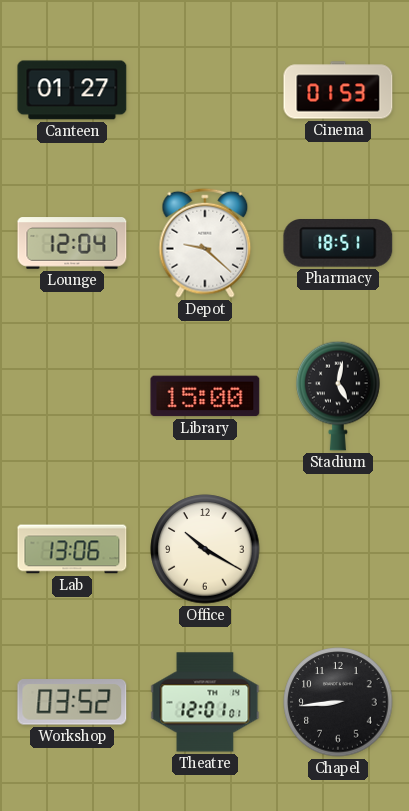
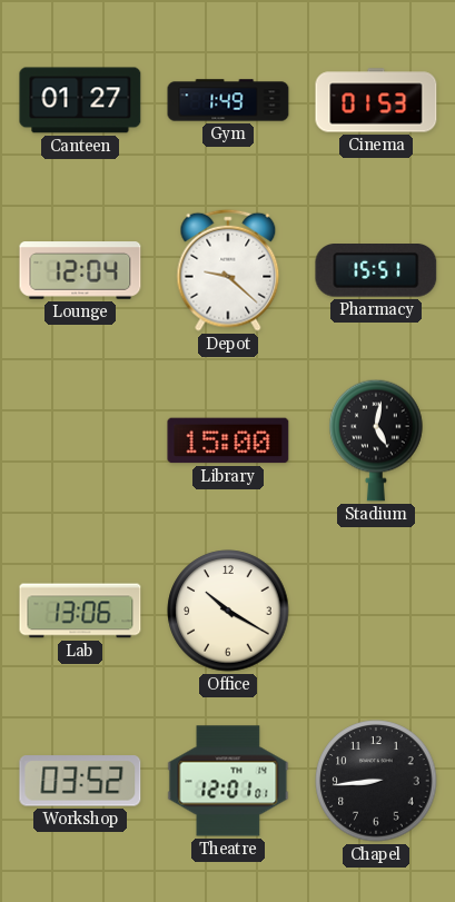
Gym: none -> 1:49 (228, 100)
Pharmacy: 18:51 -> 15:51 (376, 271)
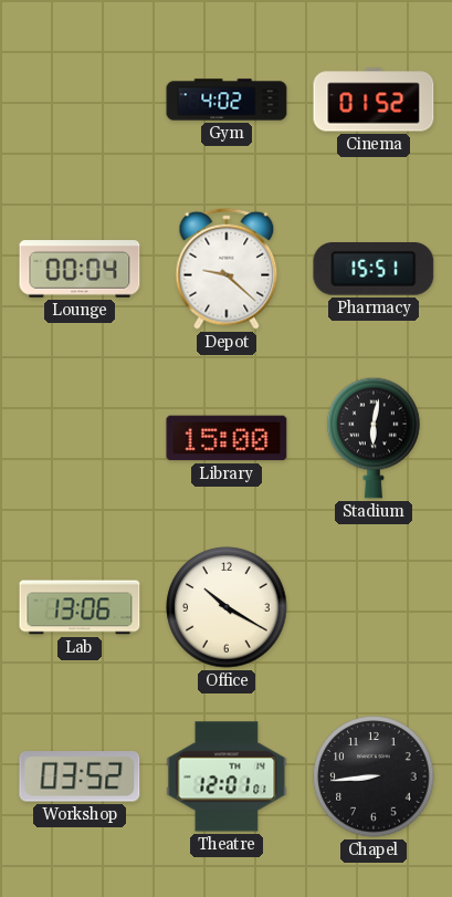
Canteen: 01:27 -> none (80, 100)
Gym: 1:49 -> 4:02 (227, 100)
Cinema: 01:53 -> 01:52 (374, 100)
Lounge: 12:04 -> 00:04 (80, 269)
Stadium: 5:02 -> 6:02 (374, 438)
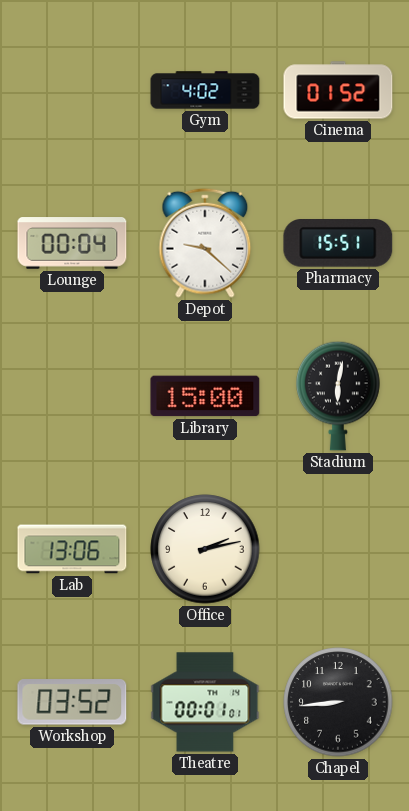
Office: 10:20 -> 2:13 (205, 549)
Theatre: 12:01 -> 00:01 (205, 702)
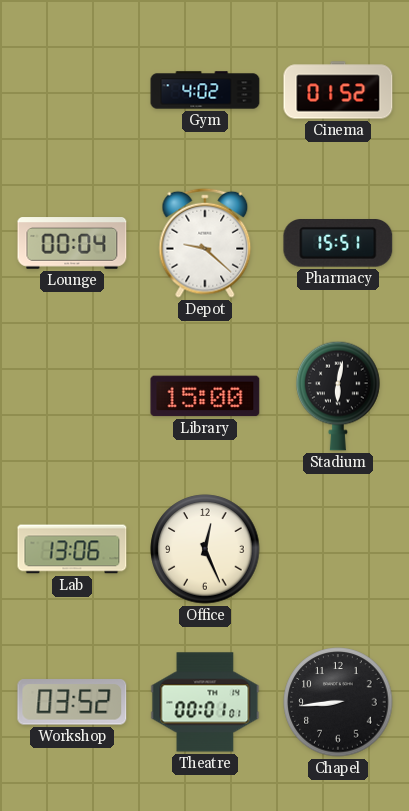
Office: 2:13 -> 12:26 (205, 549)
